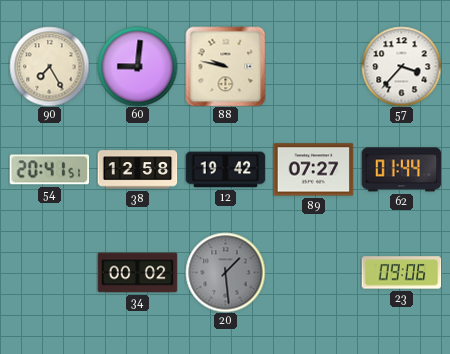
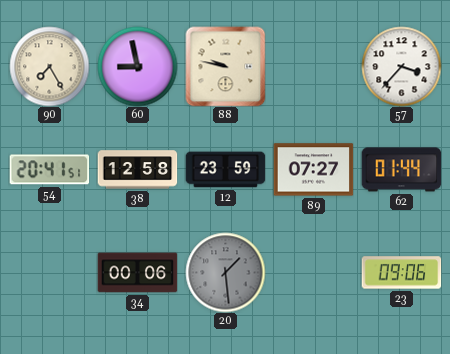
60: 9:01 -> 8:58 (137, 66)
12: 19:42 -> 23:59 (225, 170)
34: 00:02 -> 00:06 (137, 273)
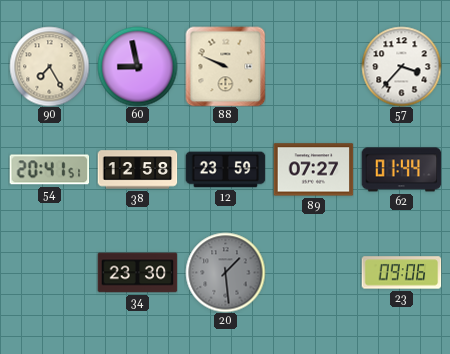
88: 9:47 -> 9:49 (225, 66)
34: 00:06 -> 23:30 (137, 273)
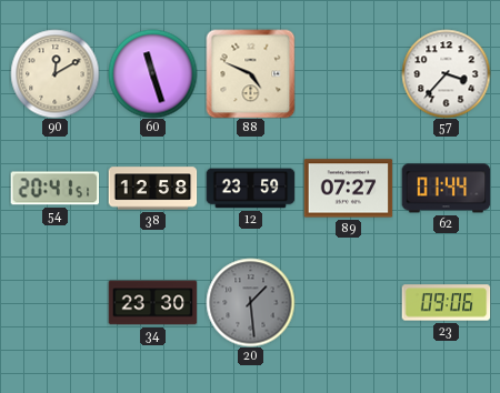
90: 7:25 -> 12:10 (54, 73)
60: 8:58 -> 11:27 (152, 73)
88: 9:49 -> 4:49 (250, 73)
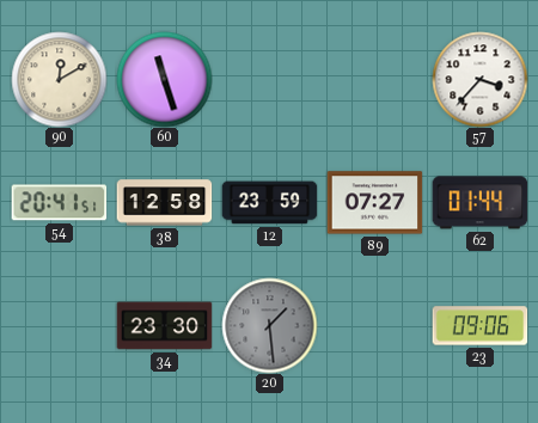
88: 4:49 -> none (250, 73)
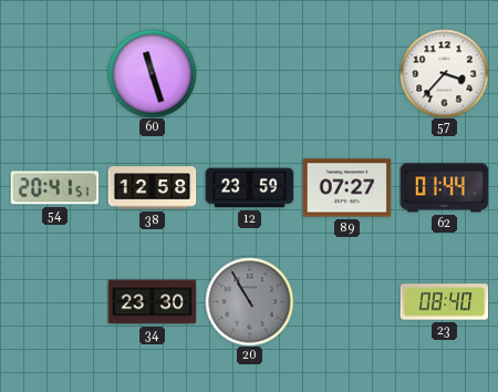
90: 12:10 -> none (59, 79)
20: 1:29 -> 10:55 (249, 301)
23: 09:06 -> 08:40 (444, 302)
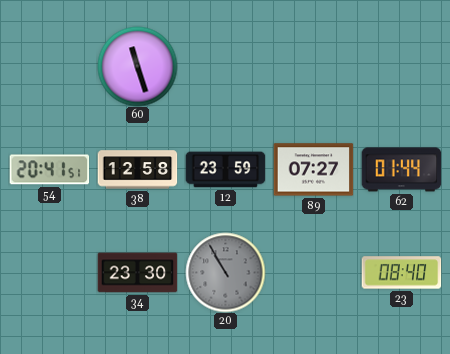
57: 3:37 -> none (444, 73)
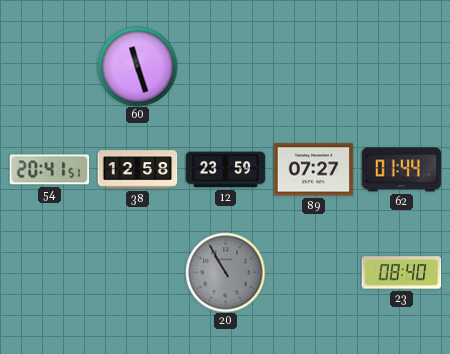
34: 23:30 -> none (137, 273)
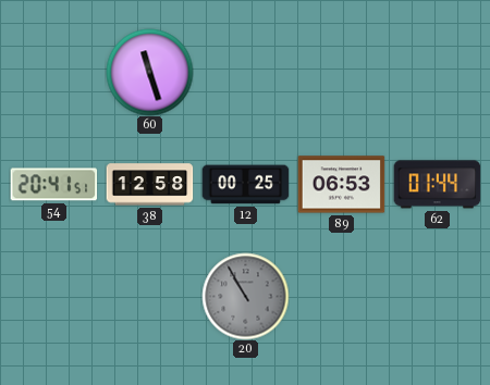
12: 23:59 -> 00:25 (245, 185)
89: 07:27 -> 06:53 (341, 185)
23: 08:40 -> none (401, 273)
